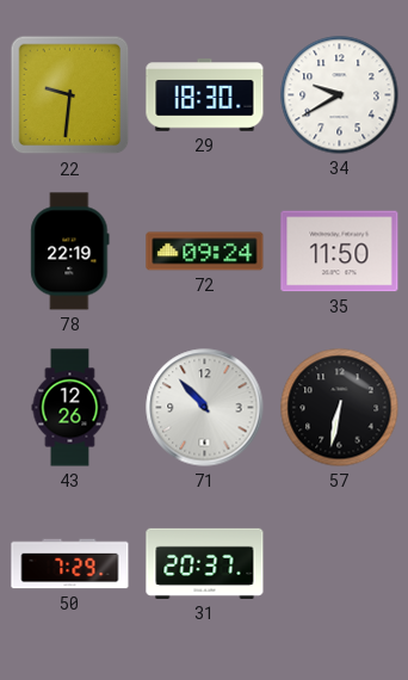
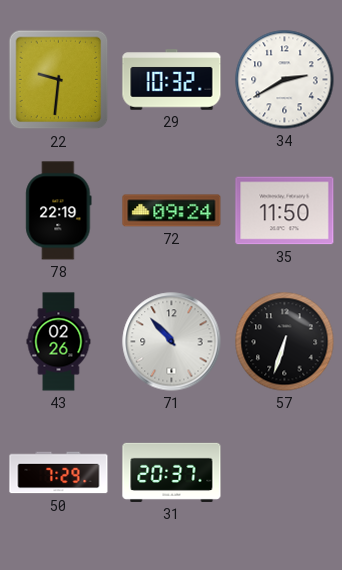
29: 18:30 -> 10:32 (172, 80)
34: 9:40 -> 2:40 (285, 80)
43: 12:26 -> 02:26 (59, 342)
57: 6:32 -> 6:33 (285, 342)
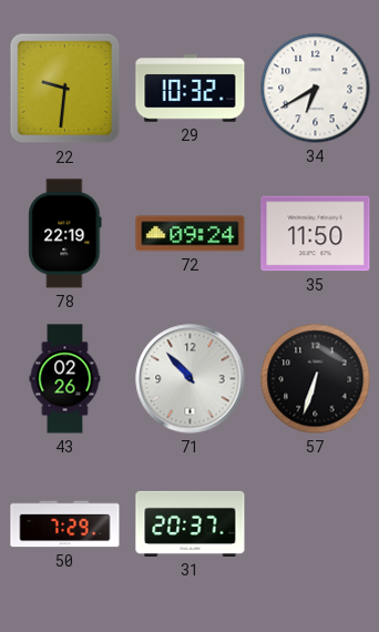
34: 2:40 -> 6:40 (316, 89)
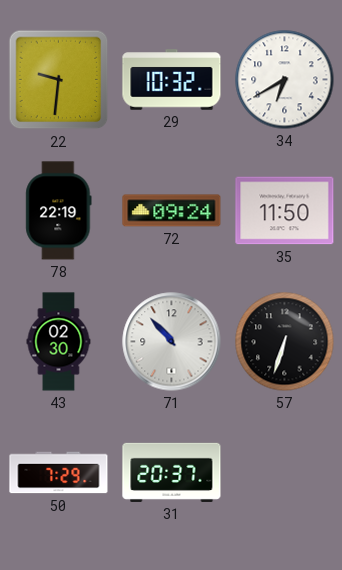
43: 02:26 -> 02:30 (59, 342)
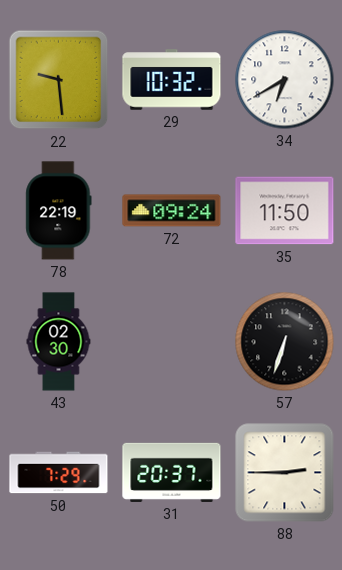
22: 9:31 -> 9:29 (59, 80)
71: 10:53 -> none (172, 342)
88: none -> 2:45 (285, 473)
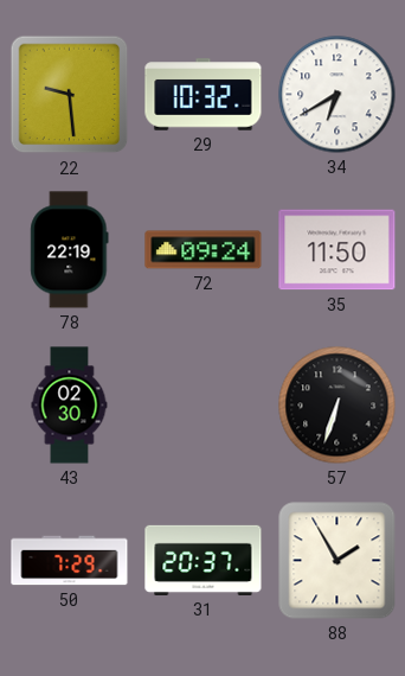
88: 2:45 -> 1:55 (337, 561)
